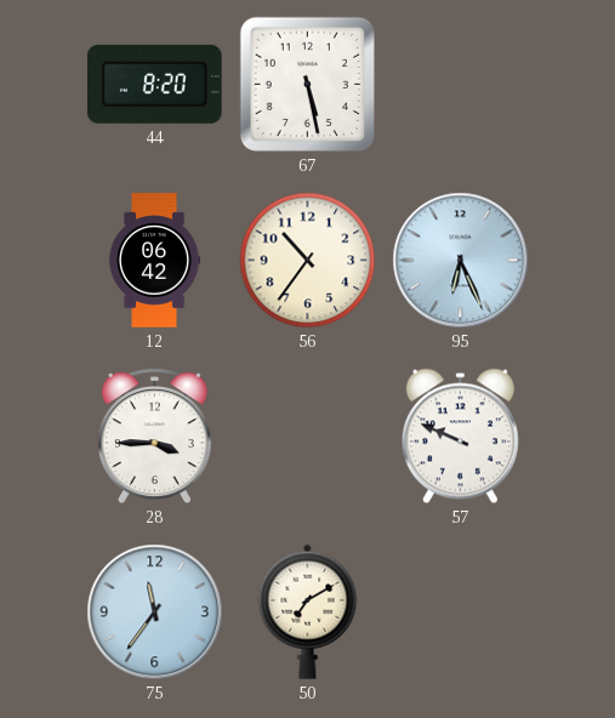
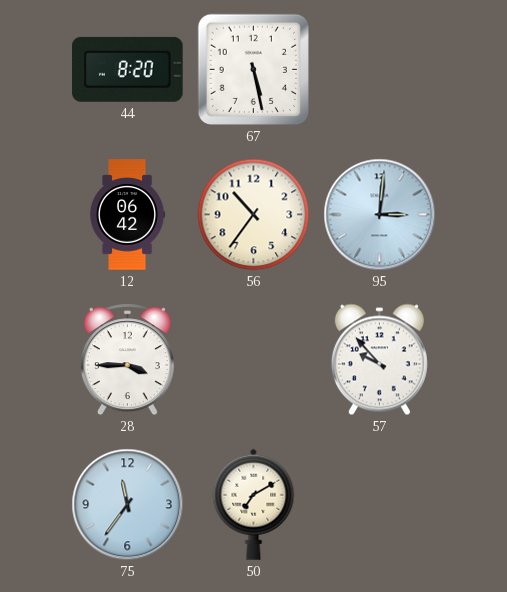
95: 6:26 -> 3:01 (380, 215)
57: 9:49 -> 9:53 (379, 360)
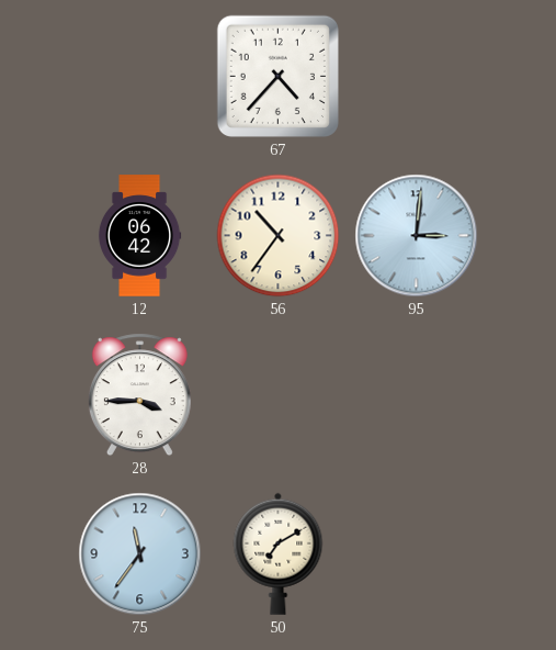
44: 8:20 -> none (128, 69)
67: 5:28 -> 4:37 (277, 76)
57: 9:53 -> none (379, 360)
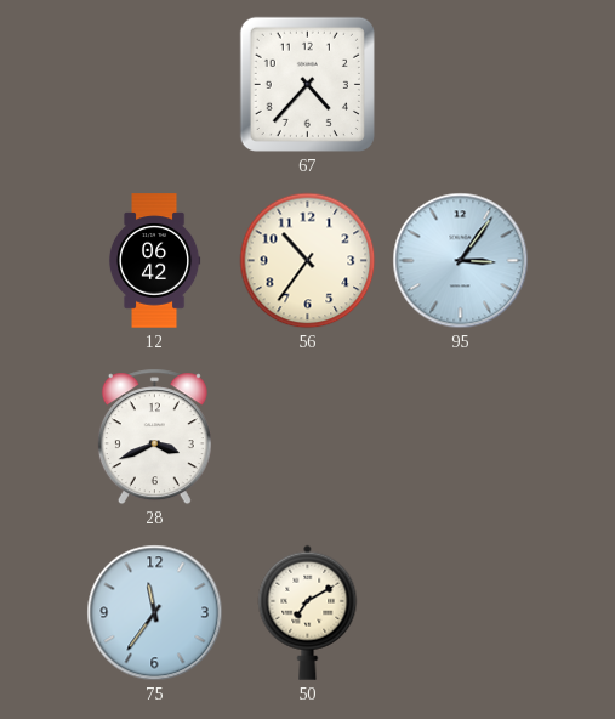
95: 3:01 -> 3:06 (461, 261)
28: 3:45 -> 3:41 (154, 437)
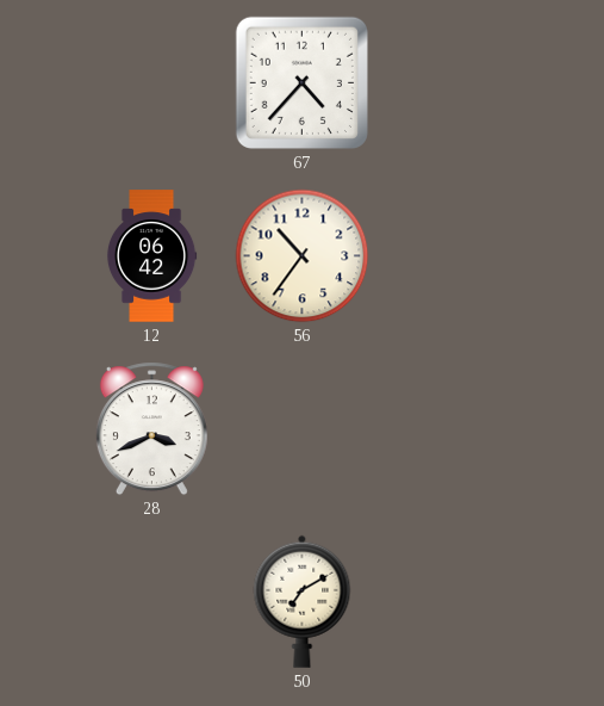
95: 3:06 -> none (461, 261)
75: 11:36 -> none (155, 613)
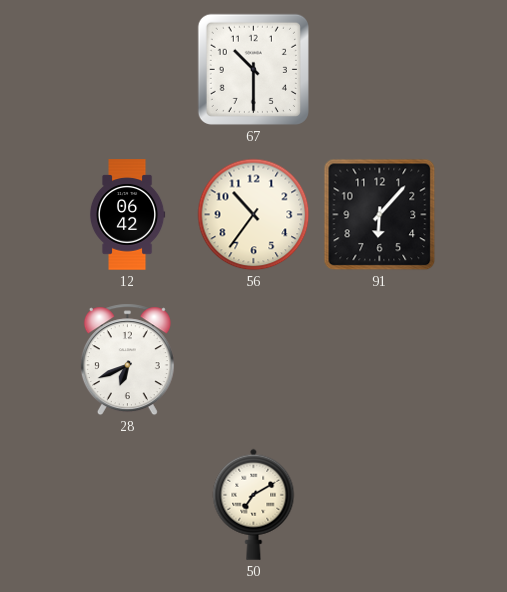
67: 4:37 -> 10:30 (253, 69)
91: none -> 6:07 (380, 215)
28: 3:41 -> 6:41 (127, 360)
